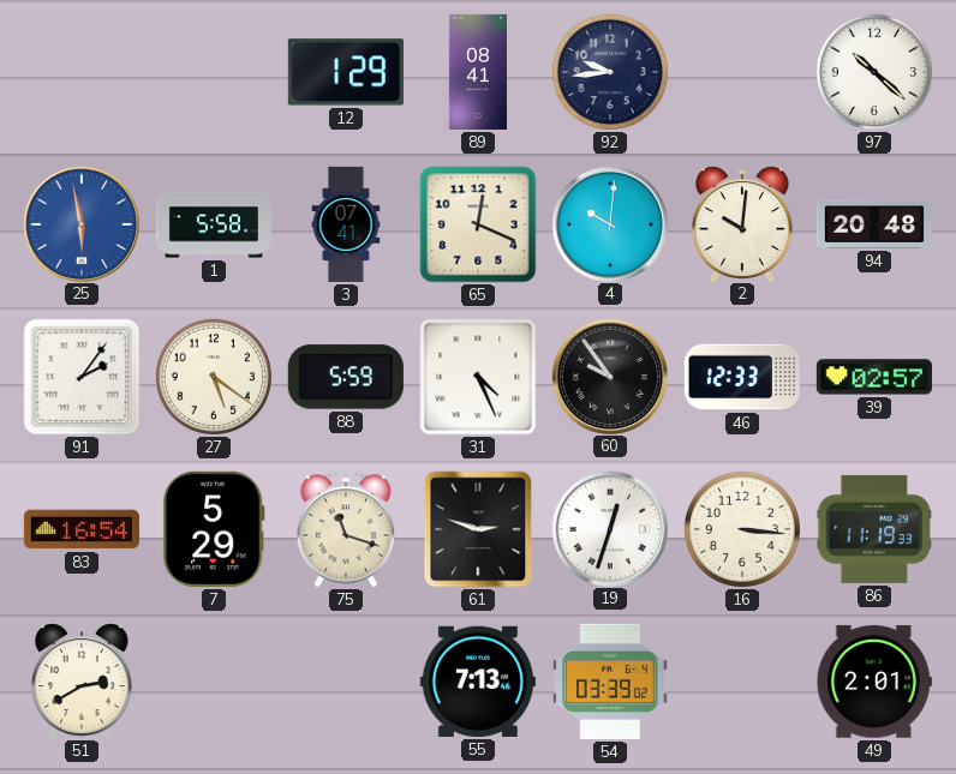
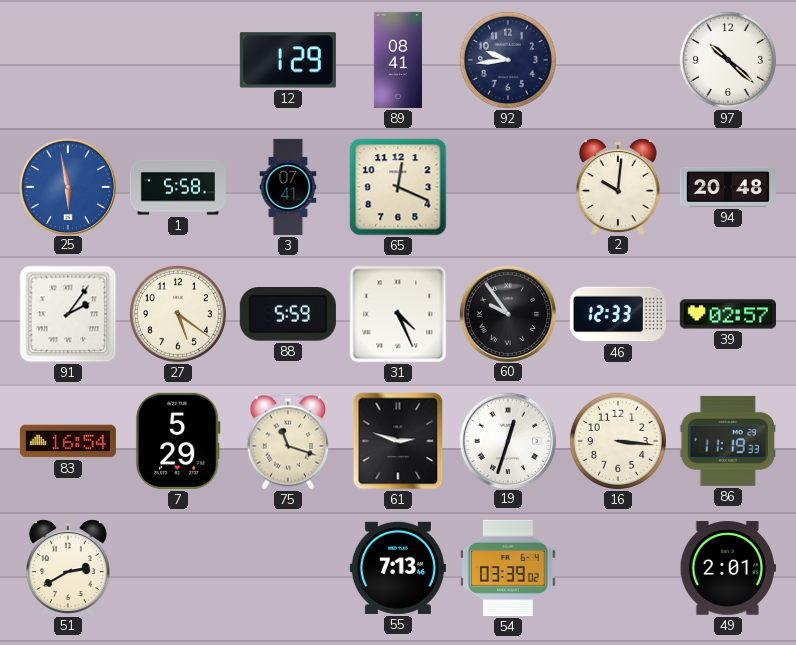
4: 10:01 -> none (609, 223)
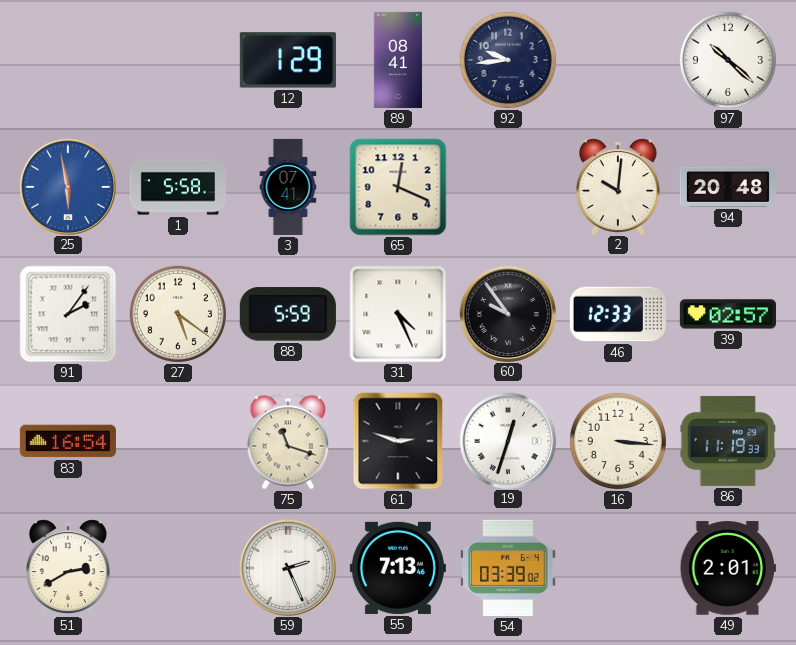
7: 5:29 -> none (178, 441)
59: none -> 2:26 (287, 567)
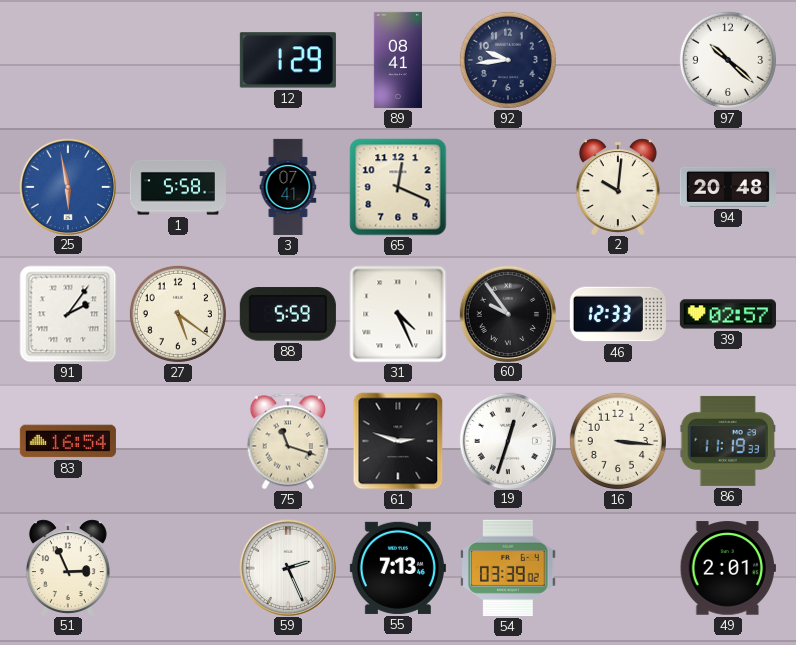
51: 2:40 -> 2:56 (68, 567)
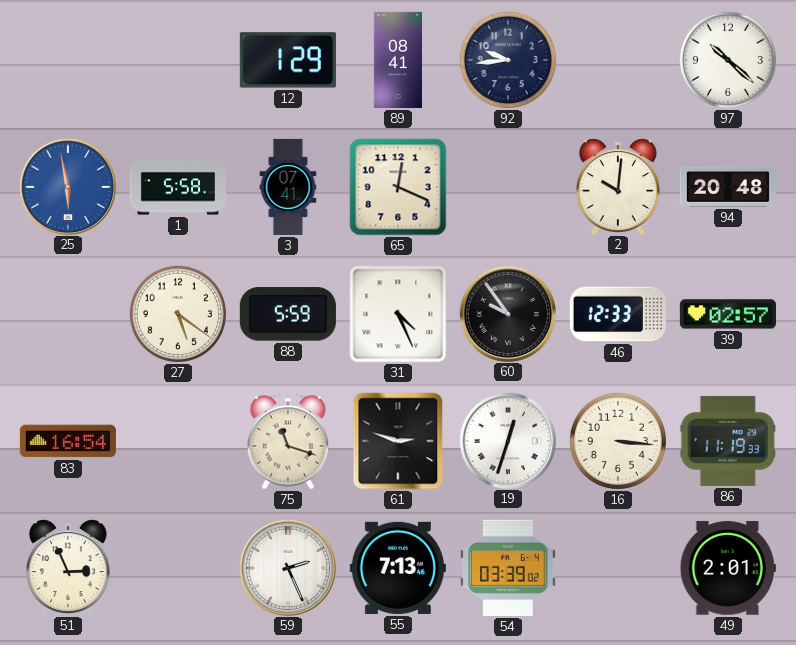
91: 2:06 -> none (68, 314)
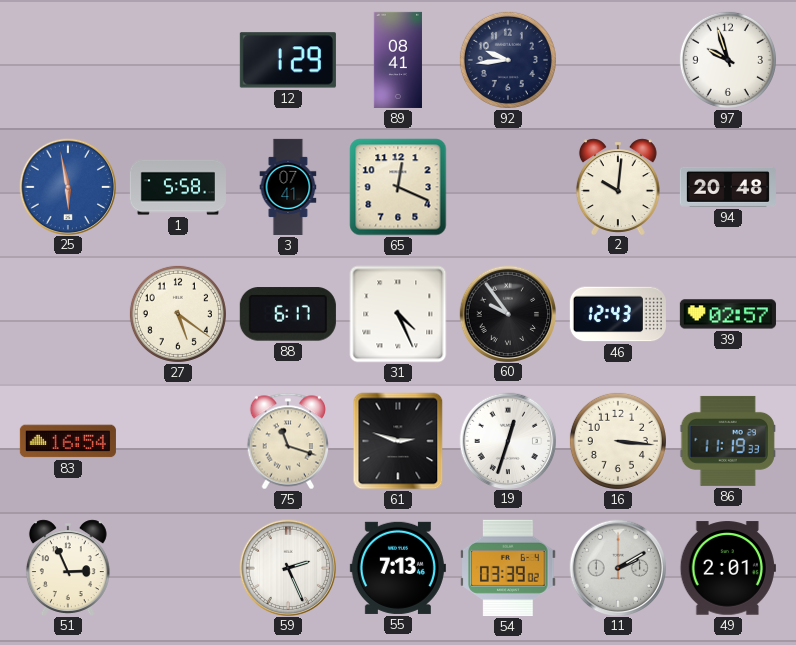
97: 10:22 -> 9:57 (728, 60)
88: 5:59 -> 6:17 (288, 314)
46: 12:33 -> 12:43 (618, 314)
11: none -> 2:10 (617, 567)
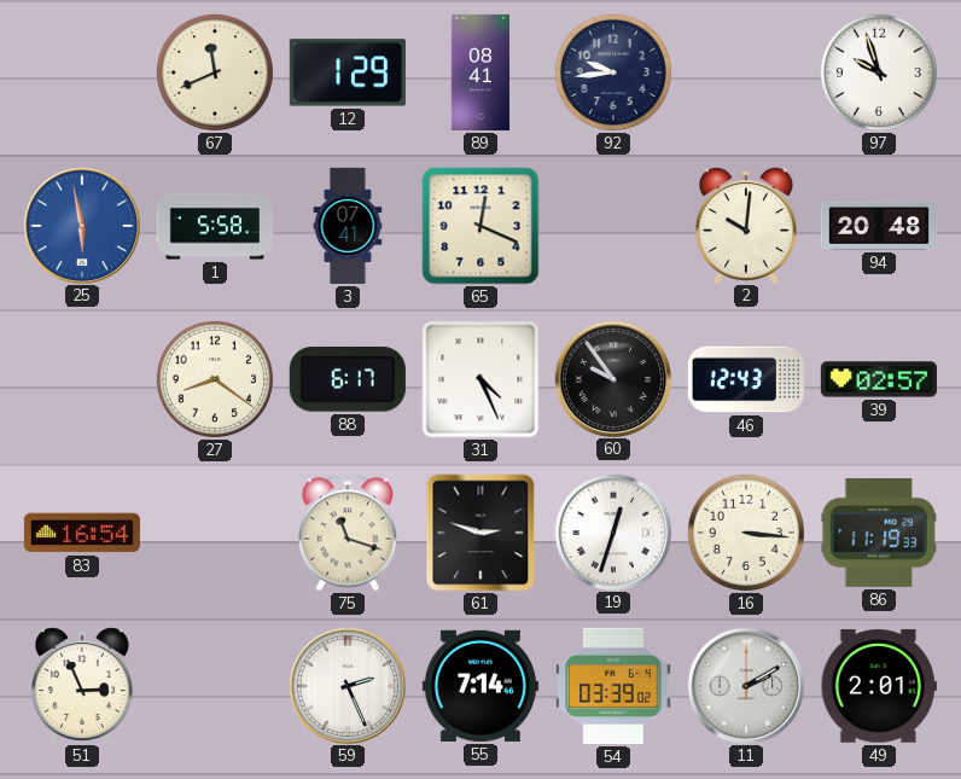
67: none -> 11:41 (215, 72)
27: 5:21 -> 8:21 (215, 379)
55: 7:13 -> 7:14 (481, 686)
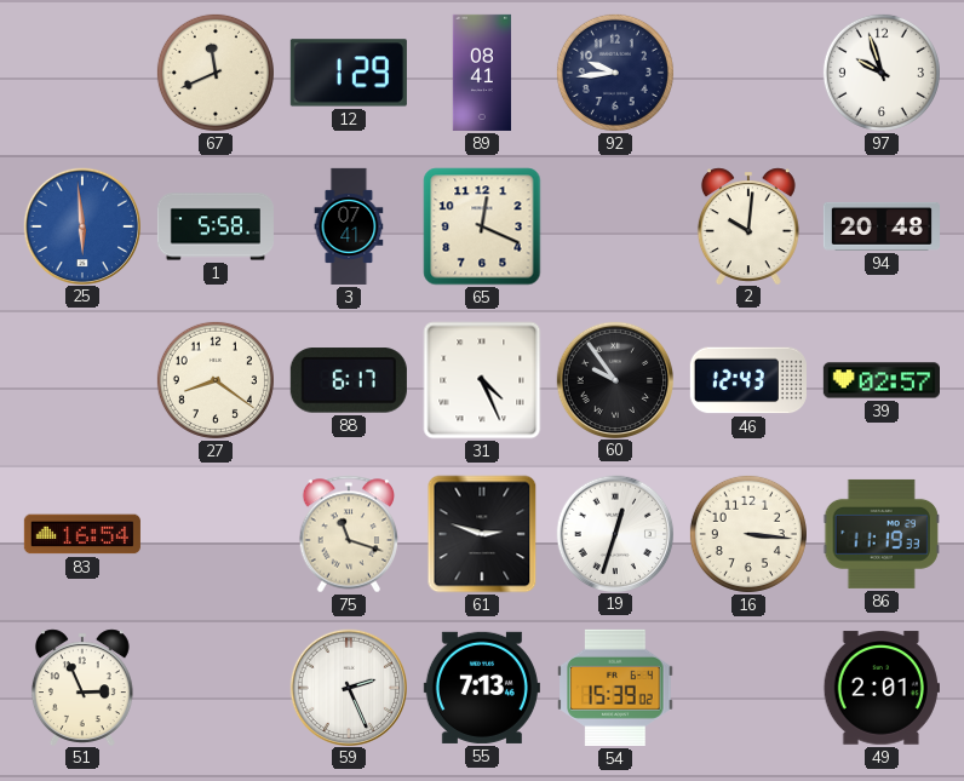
25: 5:58 -> 5:59 (81, 225)
55: 7:14 -> 7:13 (482, 688)
54: 03:39 -> 15:39 (615, 688)
11: 2:10 -> none (745, 685)
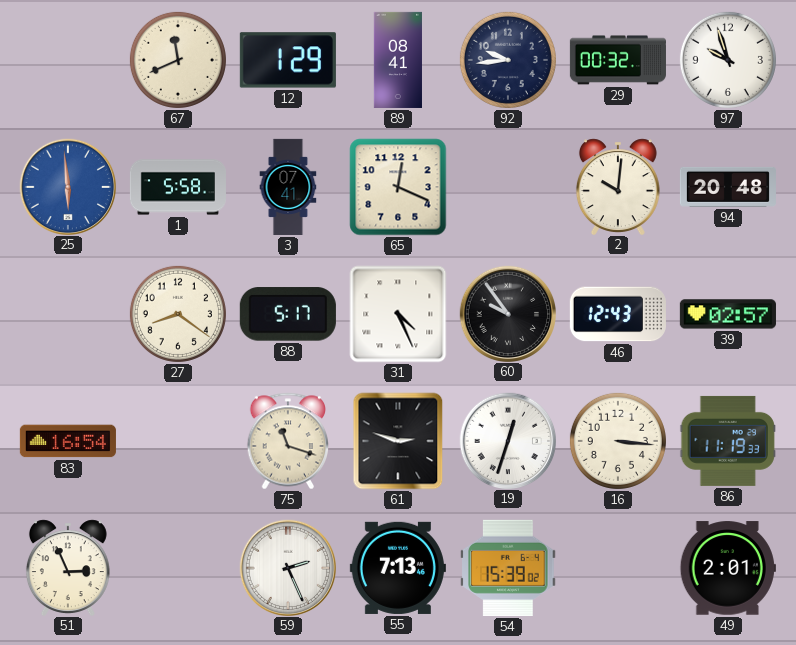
29: none -> 00:32 (618, 60)
88: 6:17 -> 5:17 (288, 314)
